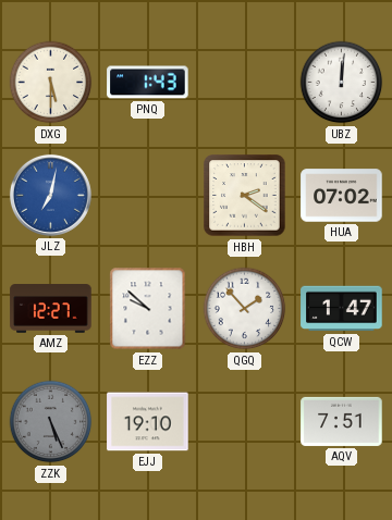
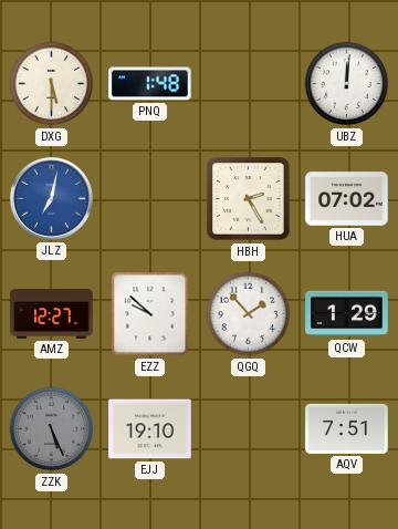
PNQ: 1:43 -> 1:48 (150, 84)
HBH: 2:21 -> 2:25 (249, 199)
QCW: 1:47 -> 1:29 (347, 314)
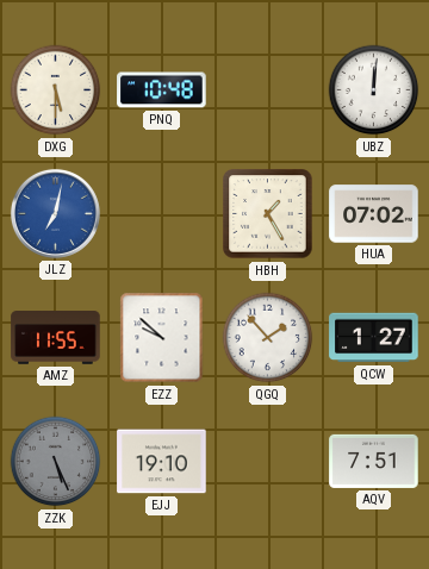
PNQ: 1:48 -> 10:48 (162, 90)
HBH: 2:25 -> 1:25 (268, 214)
AMZ: 12:27 -> 11:55 (56, 338)
QCW: 1:29 -> 1:27 (374, 338)
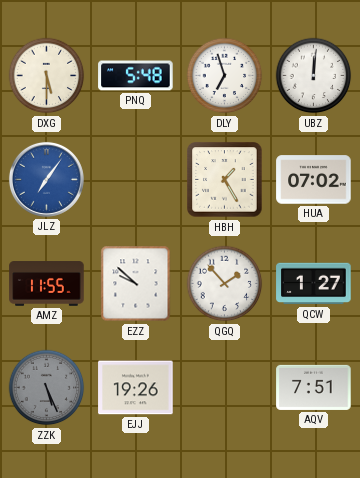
PNQ: 10:48 -> 5:48 (136, 76)
DLY: none -> 6:57 (225, 76)
JLZ: 7:02 -> 7:06 (46, 179)
EJJ: 19:10 -> 19:26 (136, 388)
